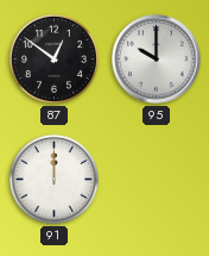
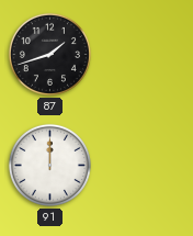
87: 12:51 -> 1:42 (49, 54)
95: 10:00 -> none (157, 60)
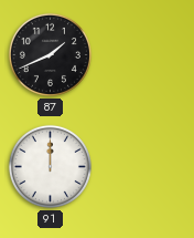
87: 1:42 -> 1:41 (50, 54)
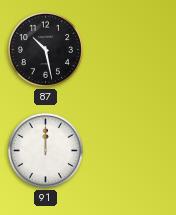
87: 1:41 -> 10:28 (45, 49)
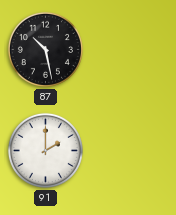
91: 12:00 -> 2:00 (45, 150)
